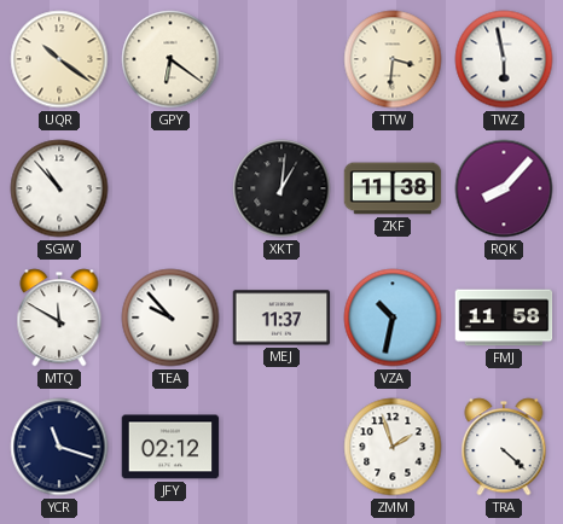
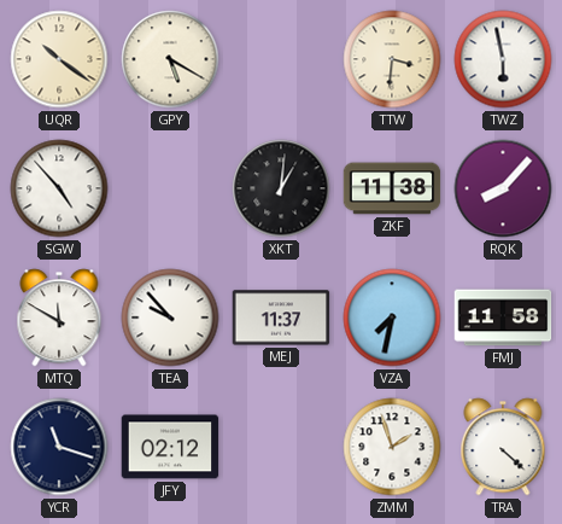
GPY: 6:21 -> 5:20 (170, 59)
SGW: 10:53 -> 4:53 (59, 188)
VZA: 10:32 -> 7:32 (392, 318)
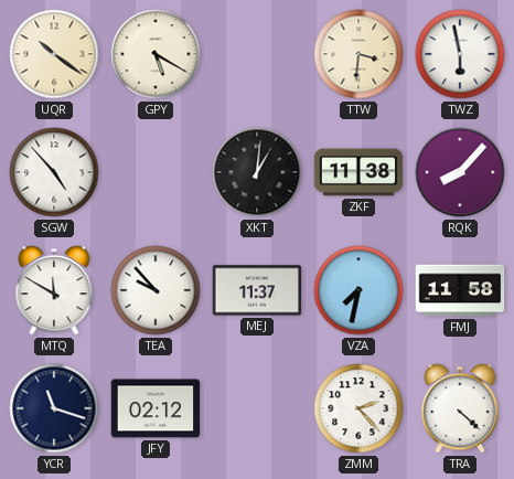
ZMM: 1:57 -> 2:23 (358, 408)
